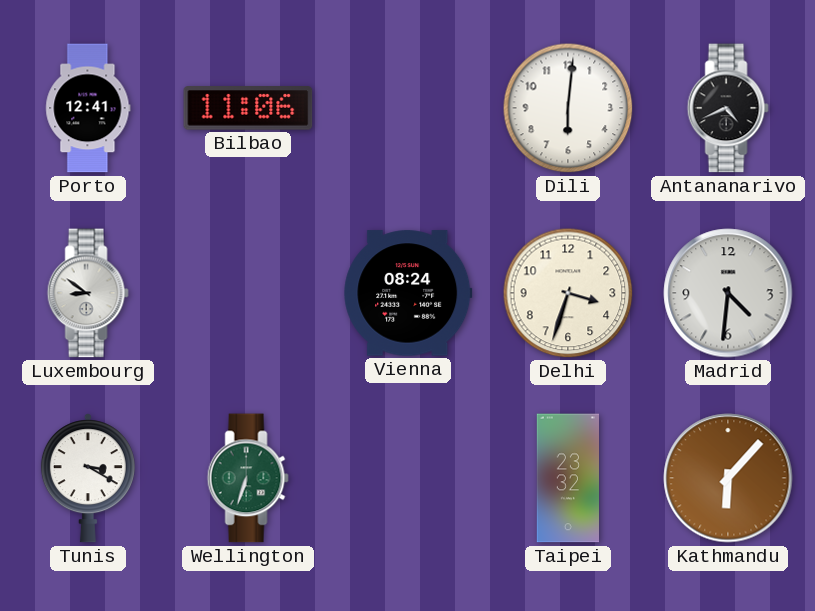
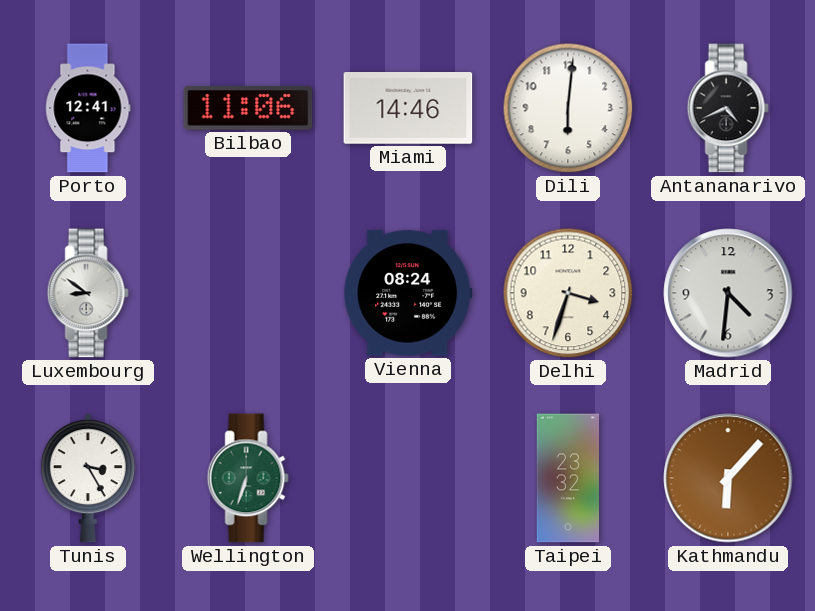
Miami: none -> 14:46 (408, 109)
Tunis: 3:20 -> 3:25 (88, 478)
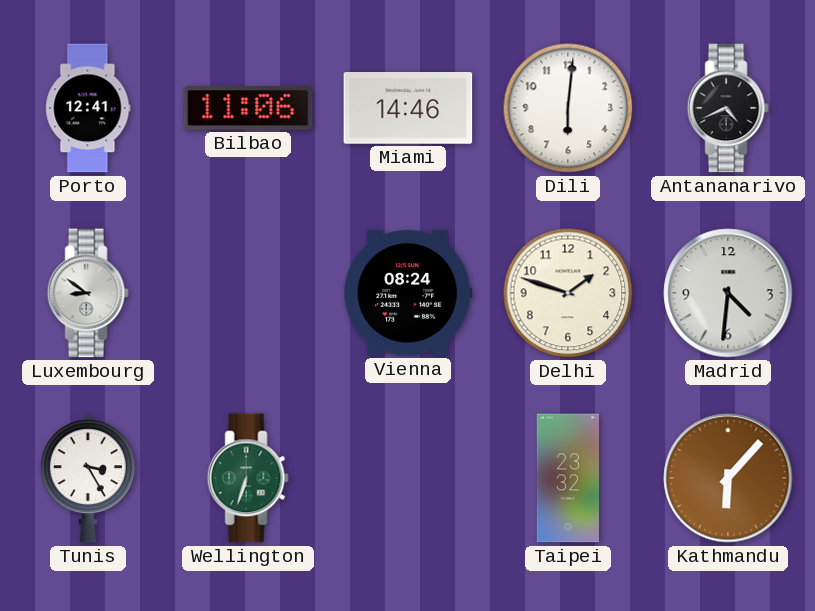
Delhi: 3:33 -> 1:48 (568, 293)
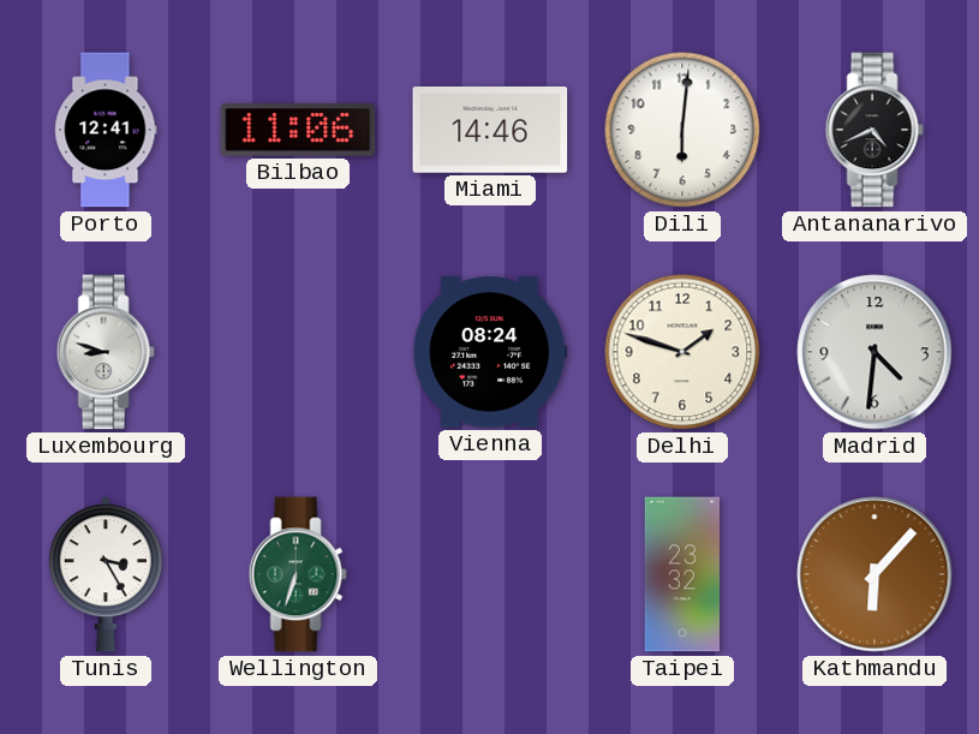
Luxembourg: 8:51 -> 8:48 (106, 352)
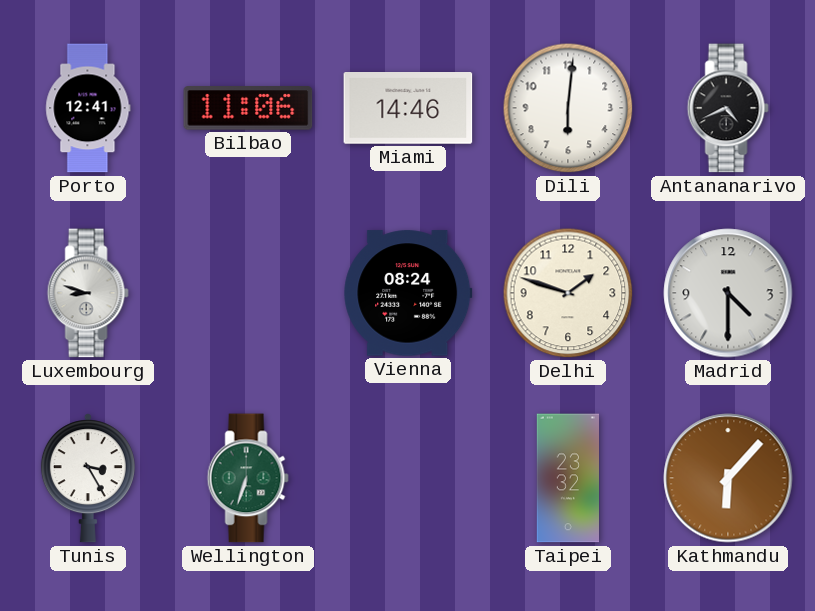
Madrid: 4:31 -> 4:30 (728, 293)
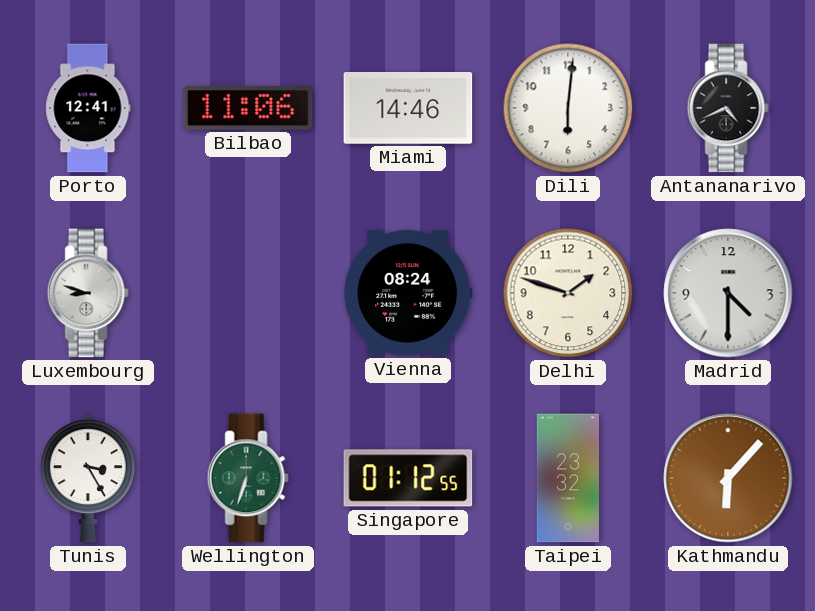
Singapore: none -> 01:12 (408, 478)
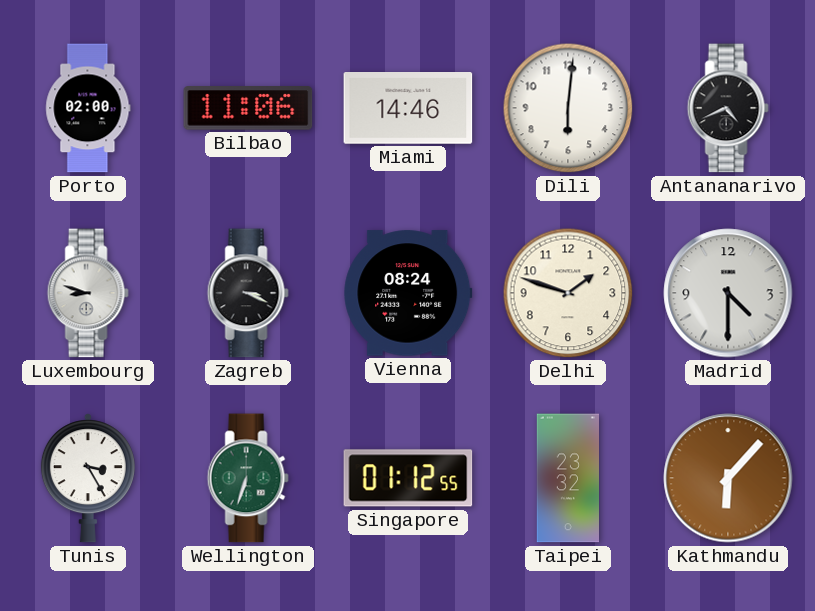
Porto: 12:41 -> 02:00 (88, 108)
Zagreb: none -> 3:19 (248, 293)
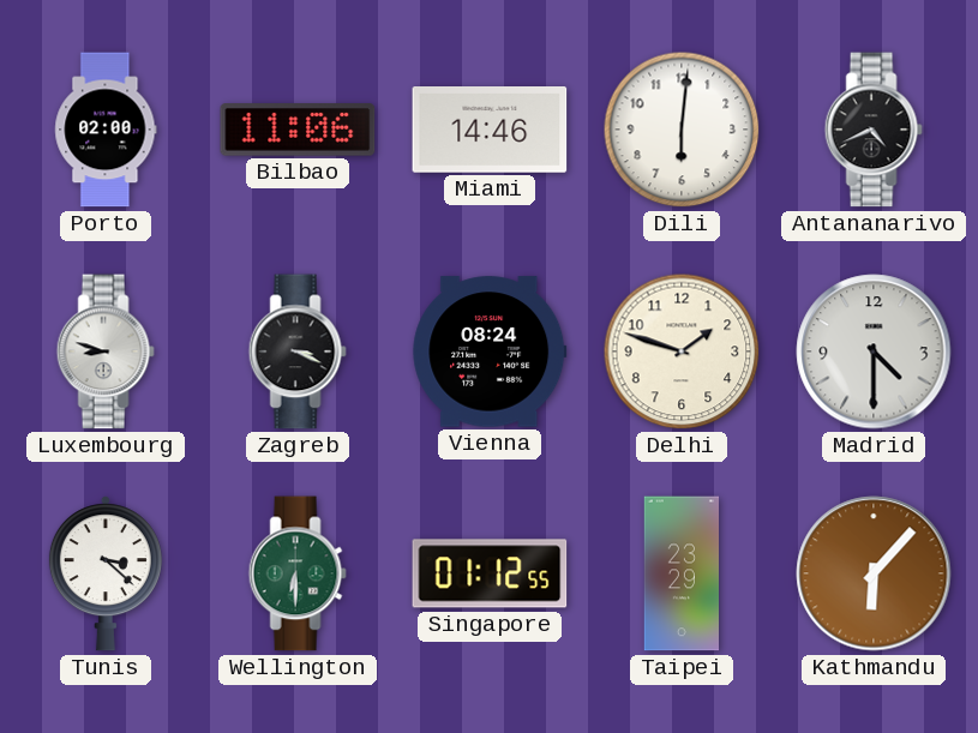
Tunis: 3:25 -> 3:22 (106, 573)
Wellington: 6:33 -> 6:30 (298, 573)
Taipei: 23:32 -> 23:29 (680, 573)
